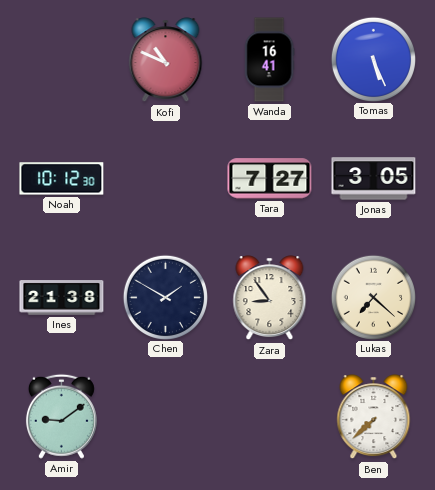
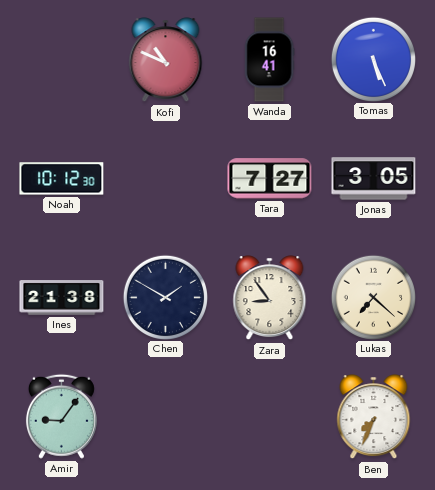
Amir: 9:09 -> 9:06 (61, 416)
Ben: 7:38 -> 7:34 (374, 417)
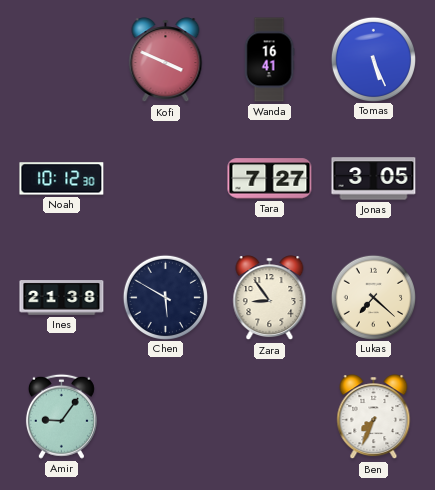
Kofi: 10:49 -> 3:49 (166, 60)
Chen: 1:50 -> 5:50 (165, 297)
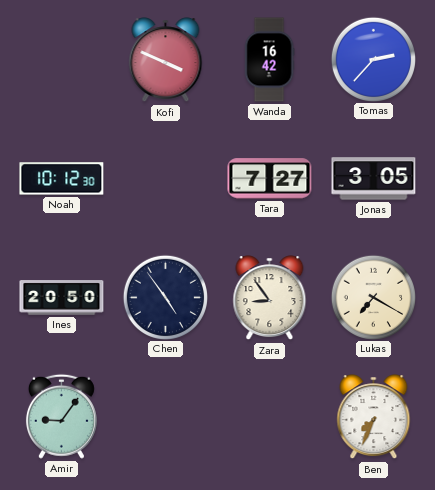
Wanda: 16:41 -> 16:42 (269, 60)
Tomas: 5:26 -> 2:37 (373, 59)
Ines: 21:38 -> 20:50 (62, 298)
Chen: 5:50 -> 4:54 (165, 297)
Lukas: 7:22 -> 7:20 (373, 297)
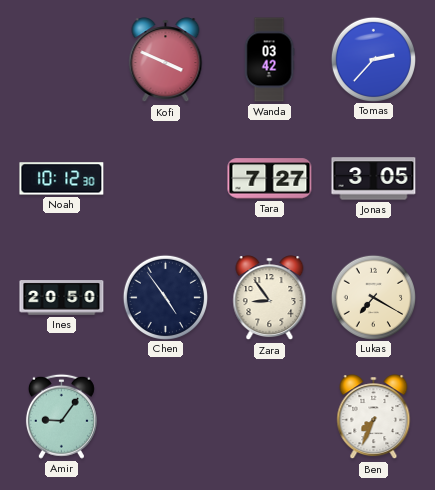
Wanda: 16:42 -> 03:42 (269, 60)
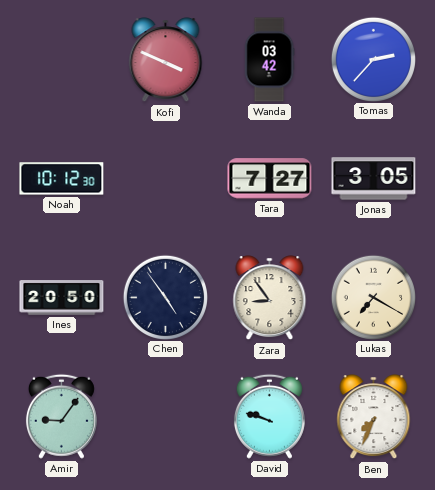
David: none -> 9:48 (269, 416)
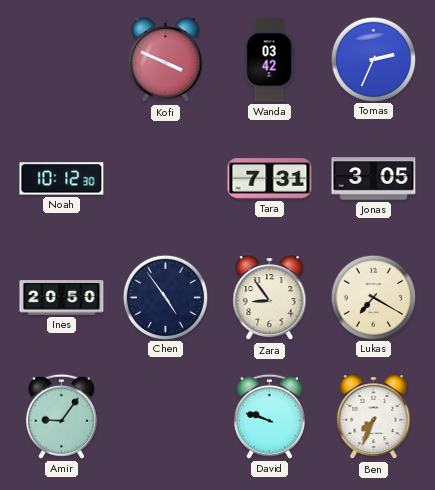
Tomas: 2:37 -> 2:34 (373, 59)
Tara: 7:27 -> 7:31 (270, 179)
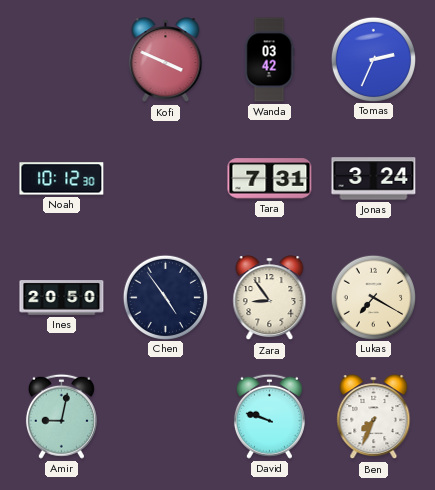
Jonas: 3:05 -> 3:24 (374, 179)
Amir: 9:06 -> 9:02 (61, 416)
